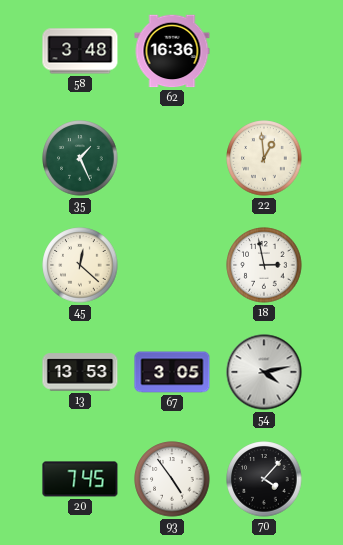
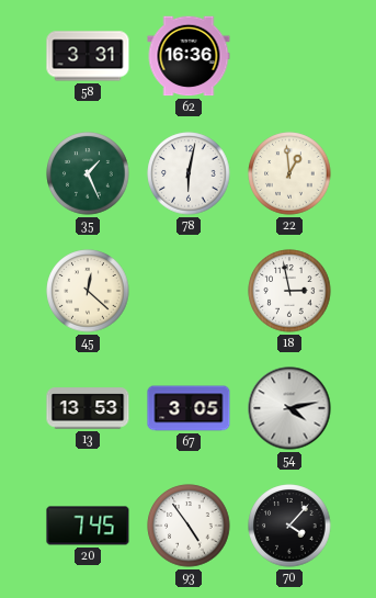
58: 3:48 -> 3:31 (88, 56)
78: none -> 6:02 (189, 173)
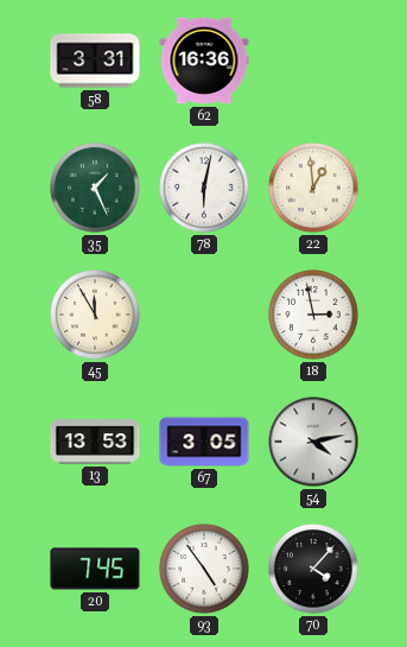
45: 12:22 -> 11:55 (95, 315)
